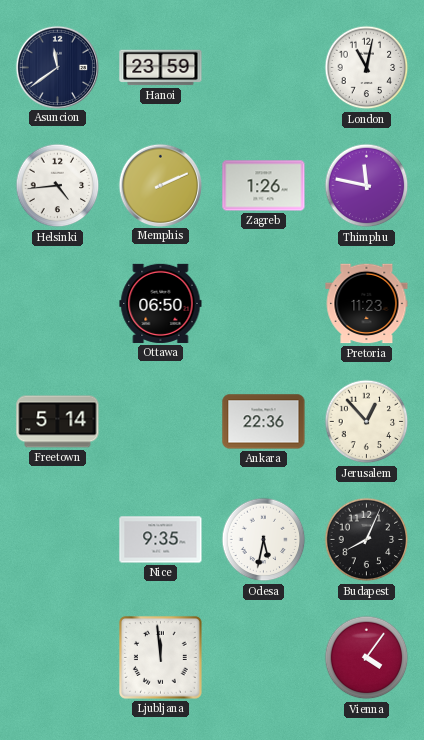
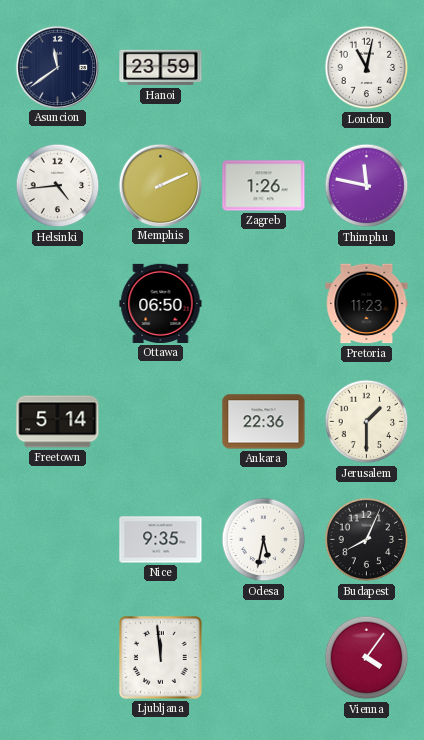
Jerusalem: 12:53 -> 1:30 (367, 422)
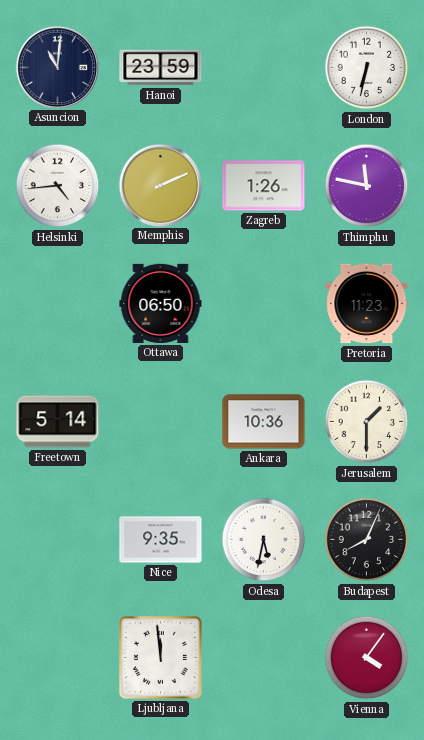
Asuncion: 11:39 -> 11:01 (57, 67)
London: 11:02 -> 6:32 (367, 68)
Ankara: 22:36 -> 10:36 (264, 422)
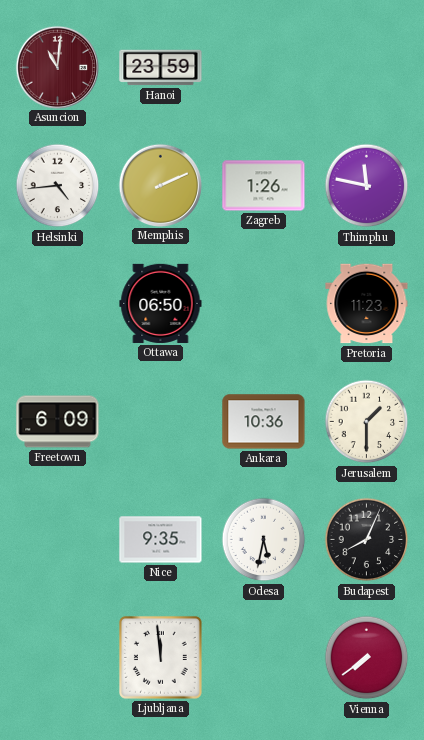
Asuncion dial: navy -> burgundy (57, 67)
London: 6:32 -> none (367, 68)
Freetown: 5:14 -> 6:09 (58, 422)
Vienna: 4:06 -> 7:39 (367, 658)
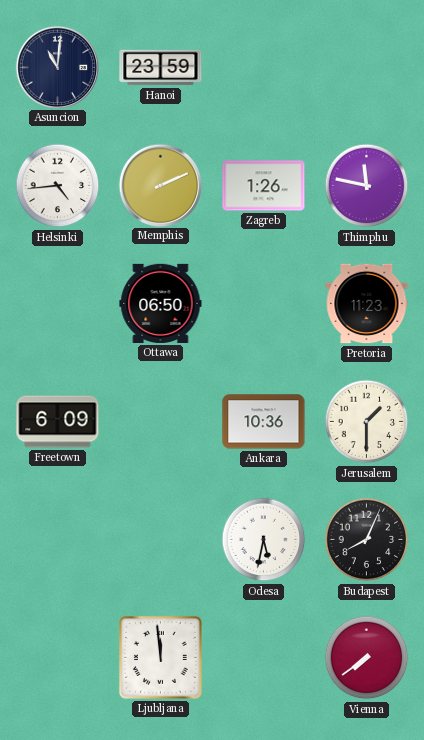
Asuncion dial: burgundy -> navy (57, 67)
Nice: 9:35 -> none (161, 540)
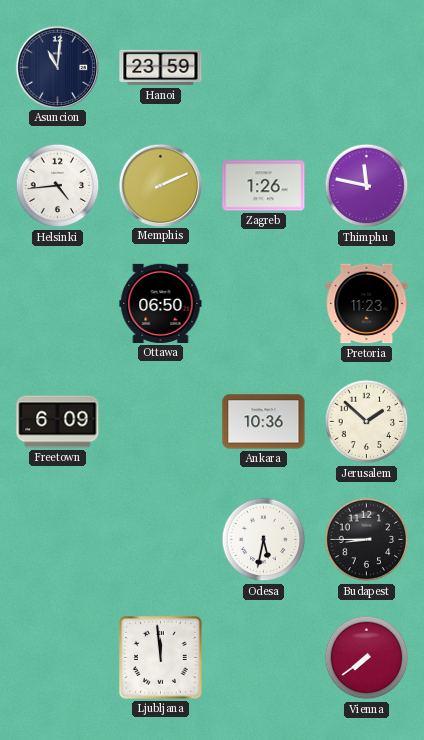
Jerusalem: 1:30 -> 1:52 (367, 422)
Budapest: 8:04 -> 8:45 (367, 540)
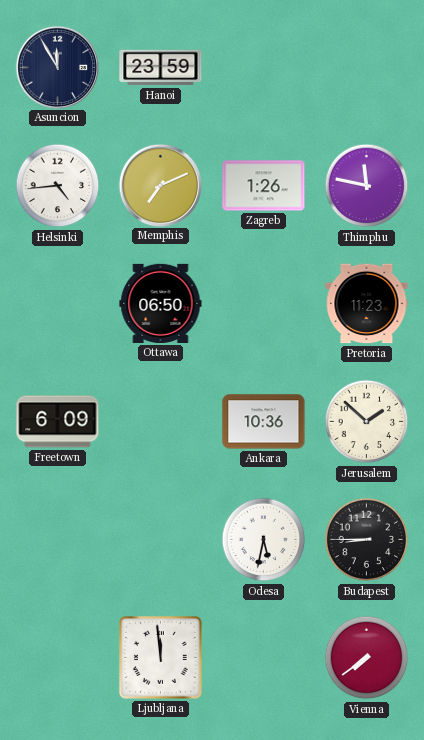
Asuncion: 11:01 -> 11:55 (57, 67)
Memphis: 2:11 -> 7:11 (160, 185)
